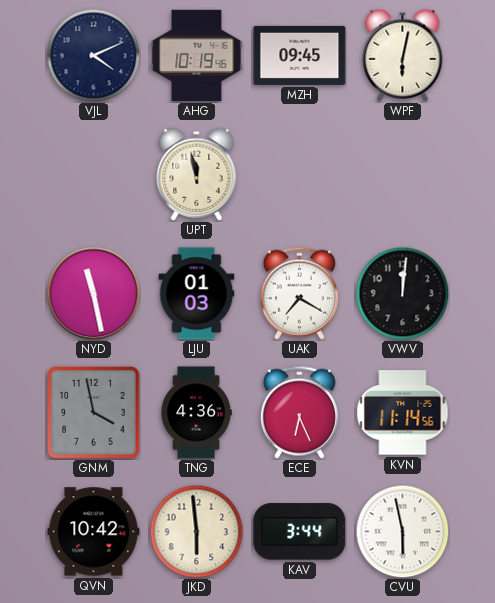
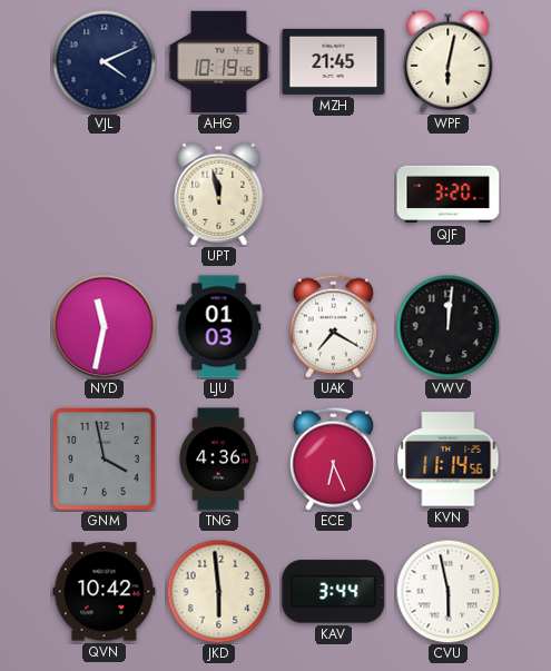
MZH: 09:45 -> 21:45 (334, 61)
QJF: none -> 3:20 (449, 195)
NYD: 11:28 -> 11:32 (104, 326)
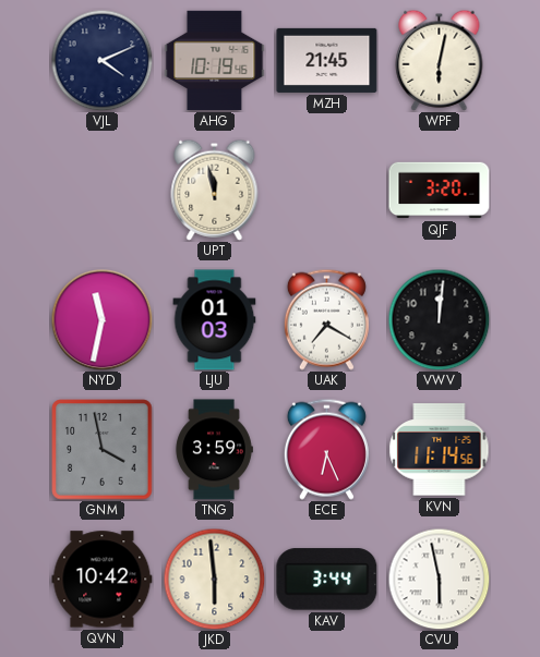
TNG: 4:36 -> 3:59 (214, 450)
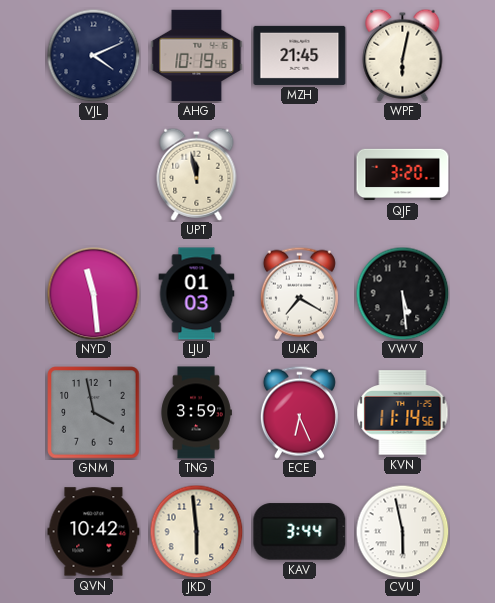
NYD: 11:32 -> 11:29 (93, 293)
VWV: 12:01 -> 5:29 (402, 293)
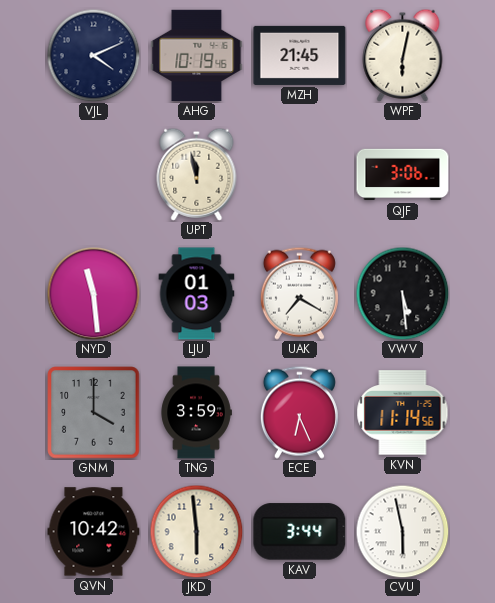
QJF: 3:20 -> 3:06 (403, 175)
GNM: 3:58 -> 4:00 (94, 413)
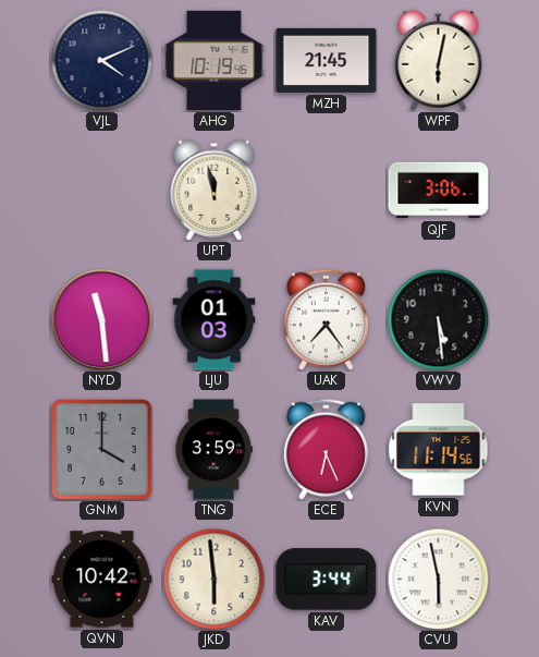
UAK: 7:20 -> 7:24 (326, 319)
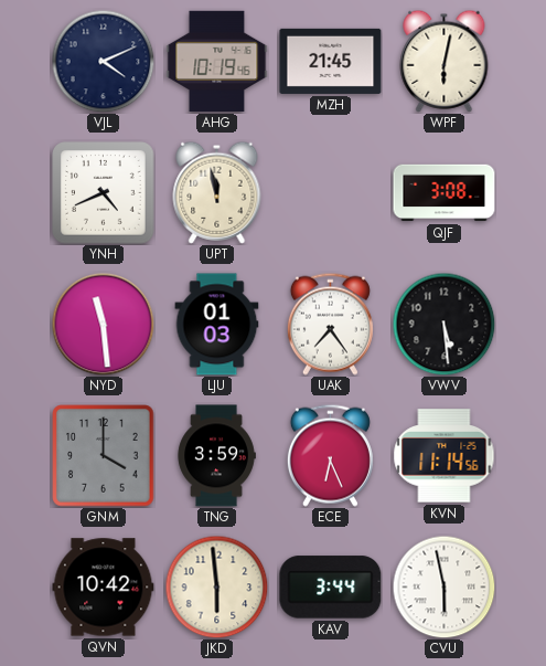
YNH: none -> 4:41 (104, 193)
QJF: 3:06 -> 3:08 (445, 193)
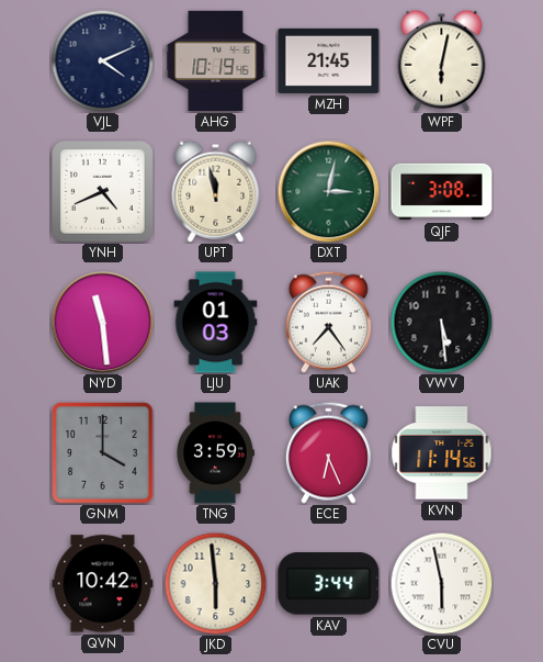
DXT: none -> 3:02 (328, 191)
